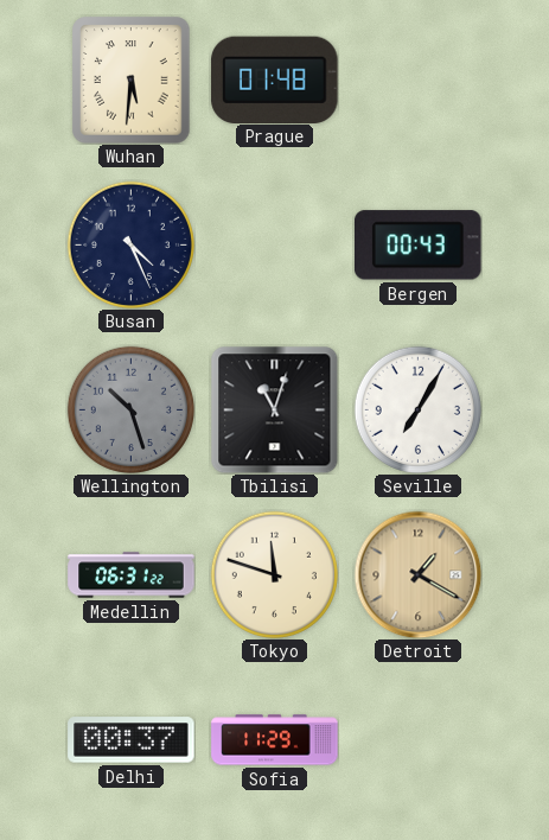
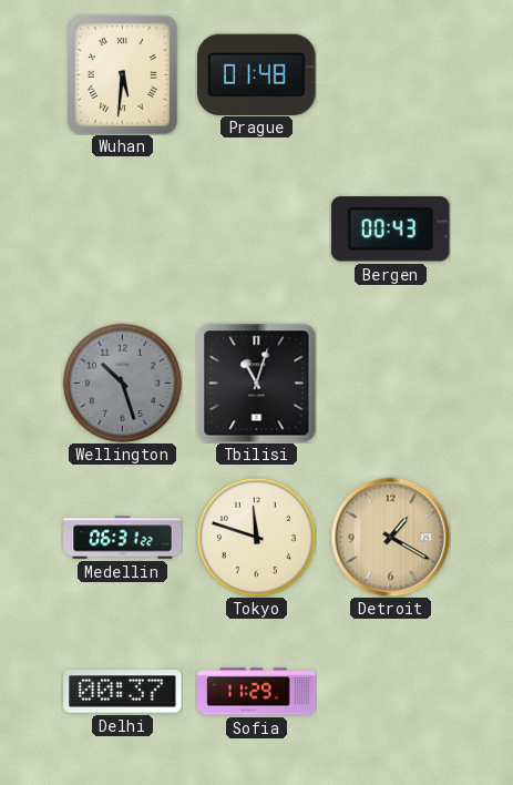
Busan: 4:26 -> none (130, 244)
Seville: 7:05 -> none (417, 409)
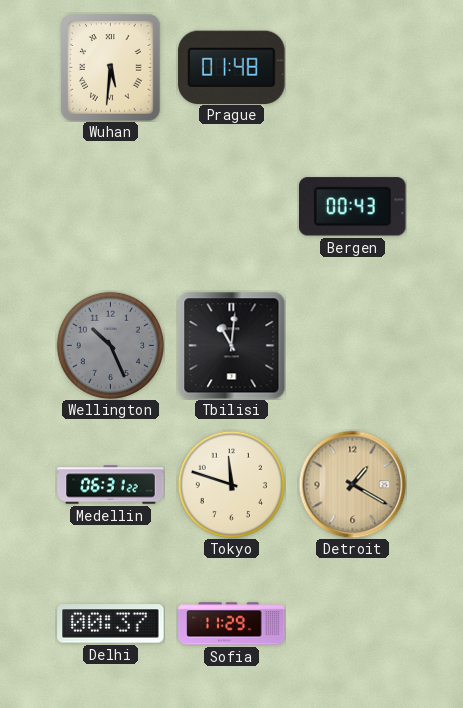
Wellington: 10:27 -> 10:26 (110, 345)
Tbilisi: 11:03 -> 11:01 (231, 345)
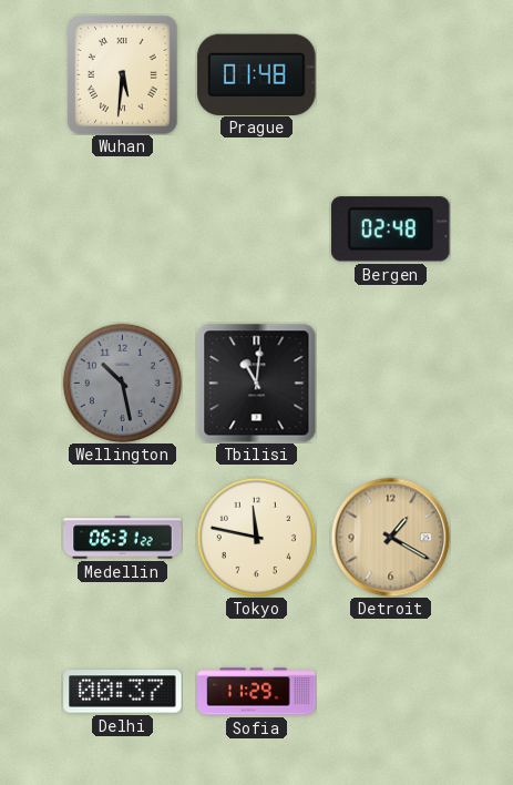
Bergen: 00:43 -> 02:48 (391, 230)
Wellington: 10:26 -> 10:28 (122, 383)
Tokyo: 11:48 -> 11:47 (256, 537)
